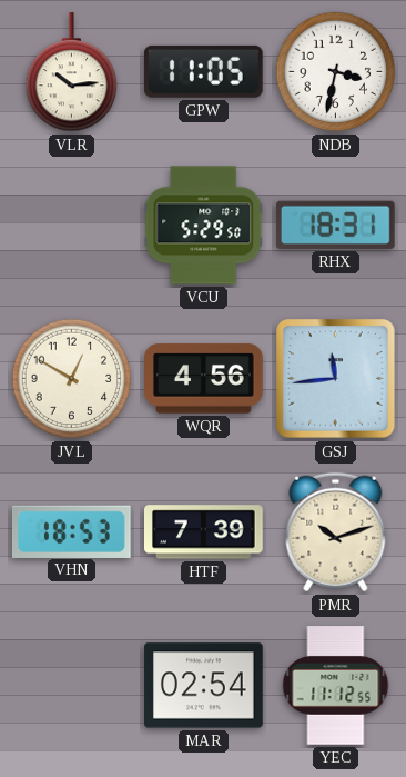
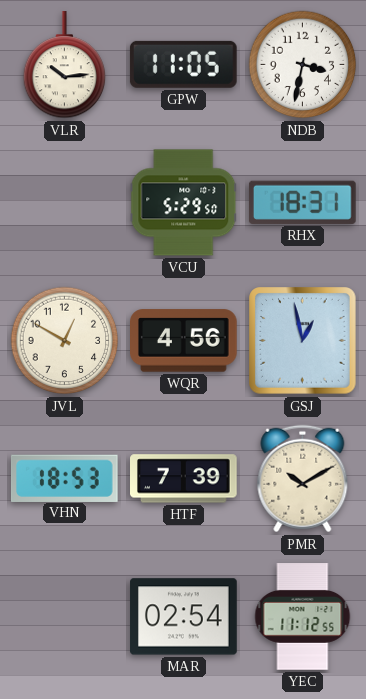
GSJ: 11:44 -> 12:58 (303, 341)
PMR: 10:12 -> 10:10 (303, 479)
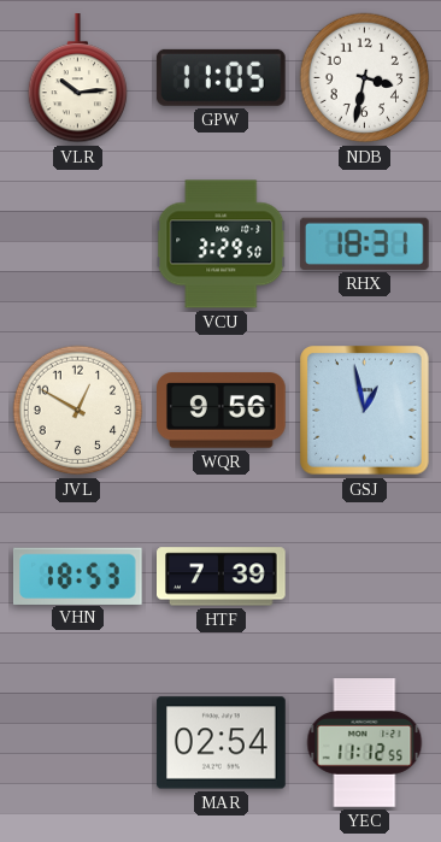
VCU: 5:29 -> 3:29 (222, 245)
WQR: 4:56 -> 9:56 (222, 411)
PMR: 10:10 -> none (303, 479)
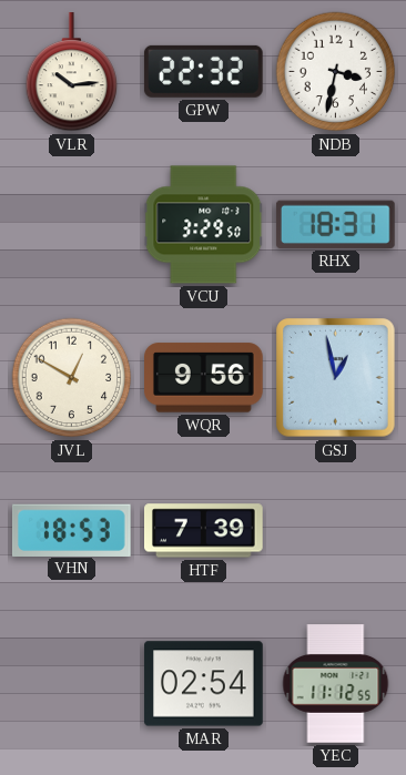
GPW: 11:05 -> 22:32 (203, 71)
